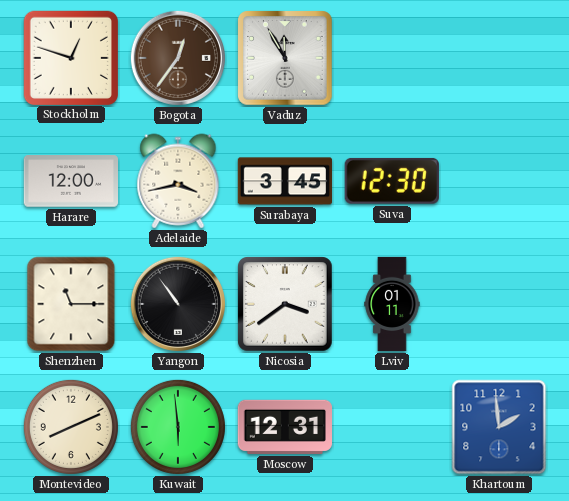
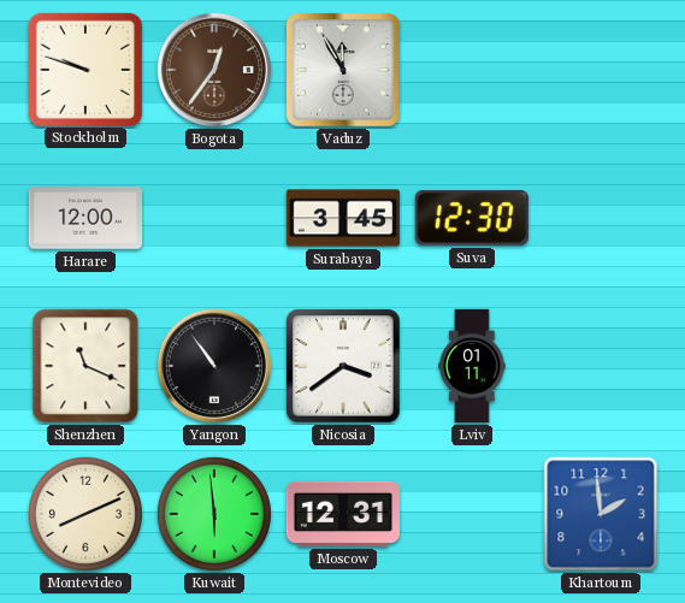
Stockholm: 12:48 -> 9:48 (84, 69)
Adelaide: 3:43 -> none (178, 181)
Shenzhen: 11:15 -> 11:19 (85, 366)
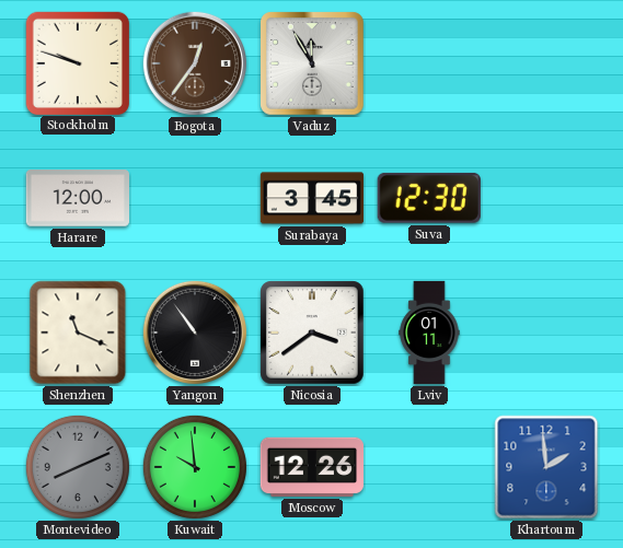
Montevideo dial: cream -> grey (78, 467)
Kuwait: 5:59 -> 9:59 (195, 467)
Moscow: 12:31 -> 12:26 (311, 467)
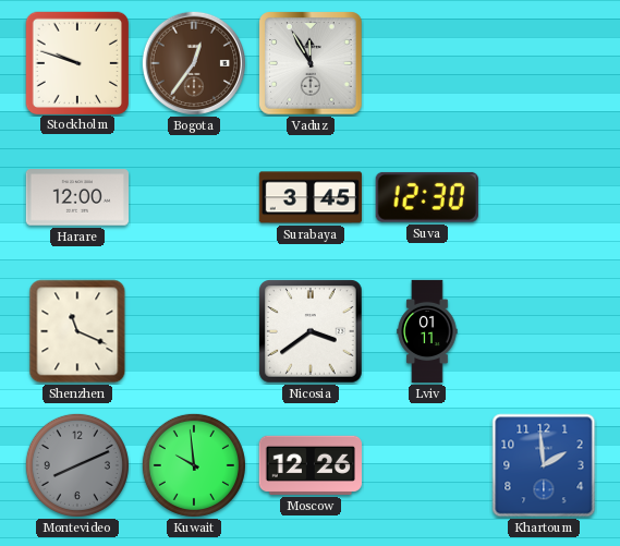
Yangon: 10:54 -> none (194, 331)
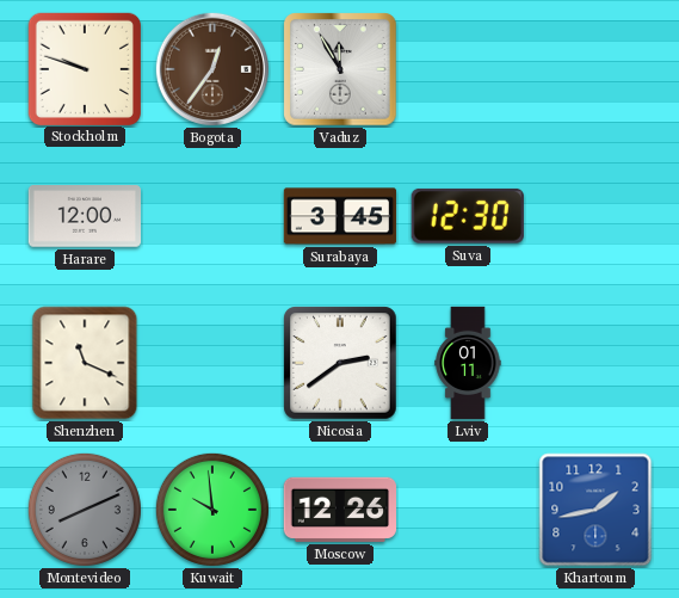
Nicosia: 3:39 -> 2:39 (340, 363)
Khartoum: 1:59 -> 1:43 (595, 510)
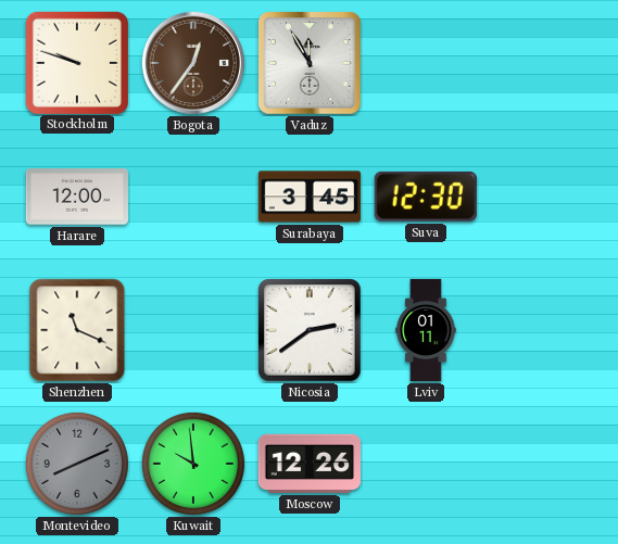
Khartoum: 1:43 -> none (595, 510)
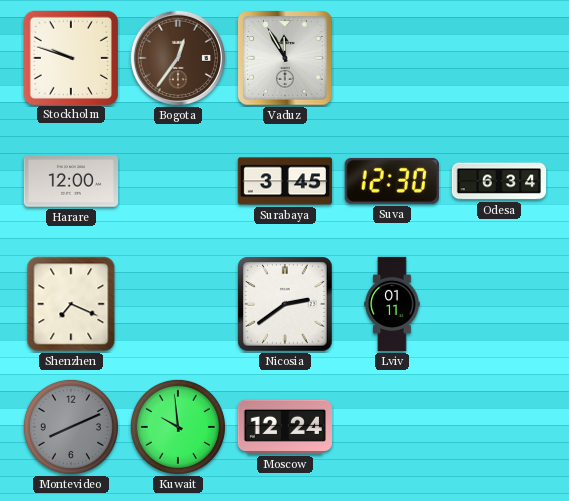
Odesa: none -> 6:34 (499, 181)
Shenzhen: 11:19 -> 7:19 (71, 304)
Moscow: 12:26 -> 12:24 (284, 427)
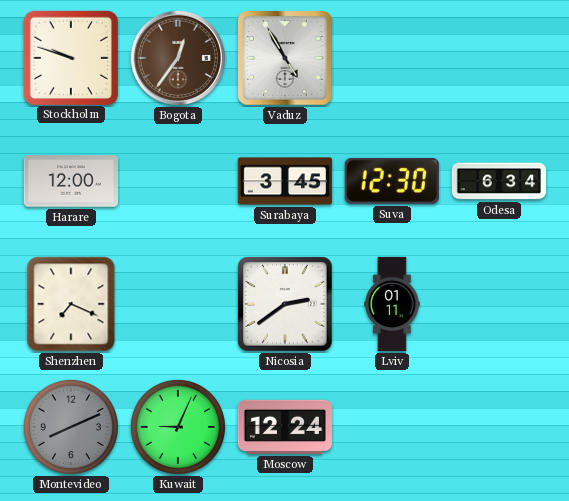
Vaduz: 11:55 -> 4:55 (285, 58)
Kuwait: 9:59 -> 9:04 (178, 427)
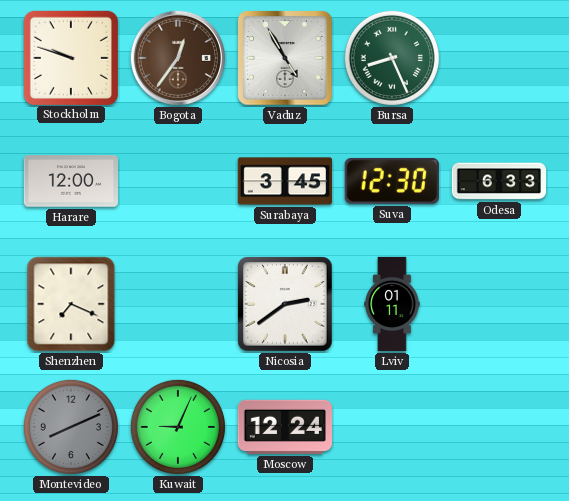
Bursa: none -> 8:26 (392, 58)
Odesa: 6:34 -> 6:33 (499, 181)
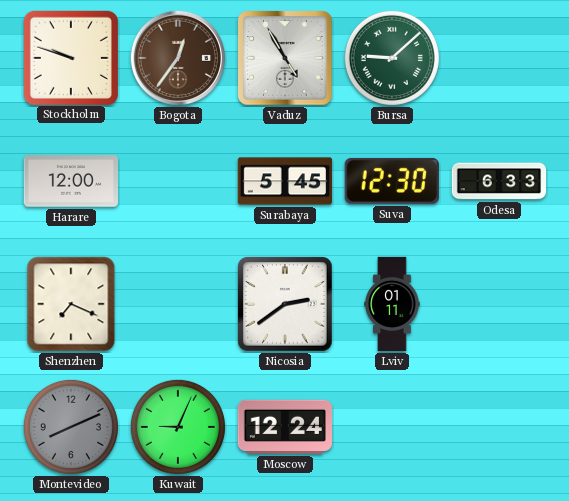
Bursa: 8:26 -> 9:08 (392, 58)
Surabaya: 3:45 -> 5:45 (285, 181)
